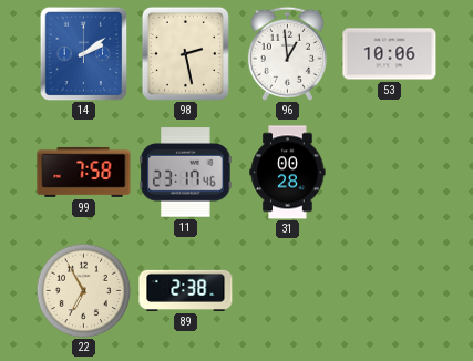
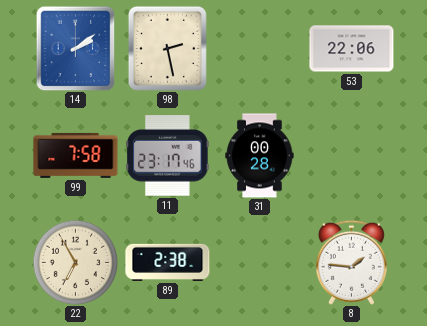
96: 12:59 -> none (287, 53)
53: 10:06 -> 22:06 (352, 49)
8: none -> 1:46 (351, 262)
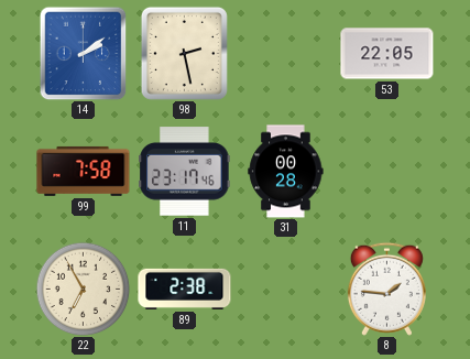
53: 22:06 -> 22:05 (387, 54)
